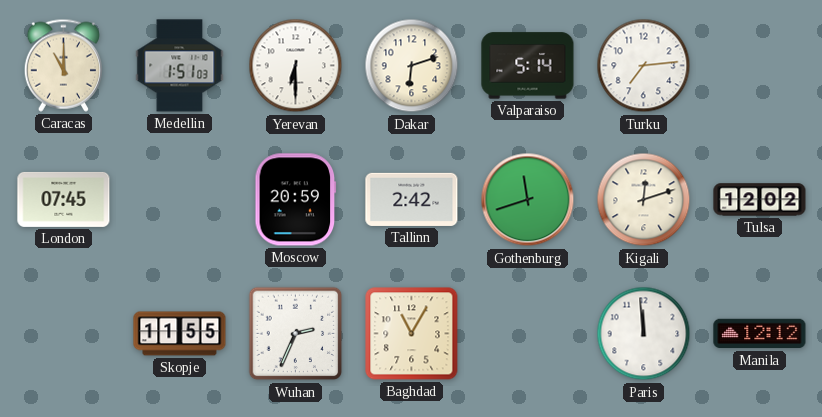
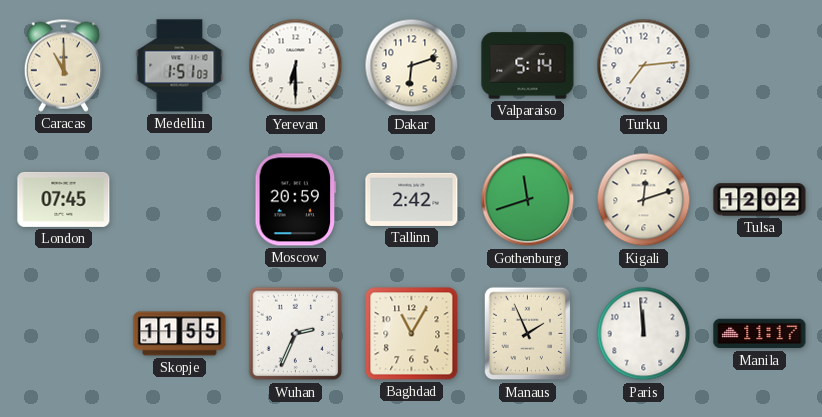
Manaus: none -> 1:56 (528, 334)
Manila: 12:12 -> 11:17 (760, 334)
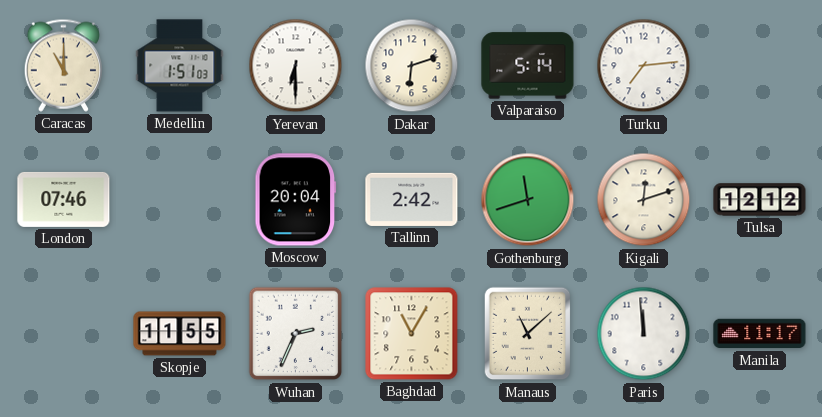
London: 07:45 -> 07:46 (64, 199)
Moscow: 20:59 -> 20:04 (296, 200)
Tulsa: 12:02 -> 12:12 (760, 200)
Manaus: 1:56 -> 11:08 (528, 334)
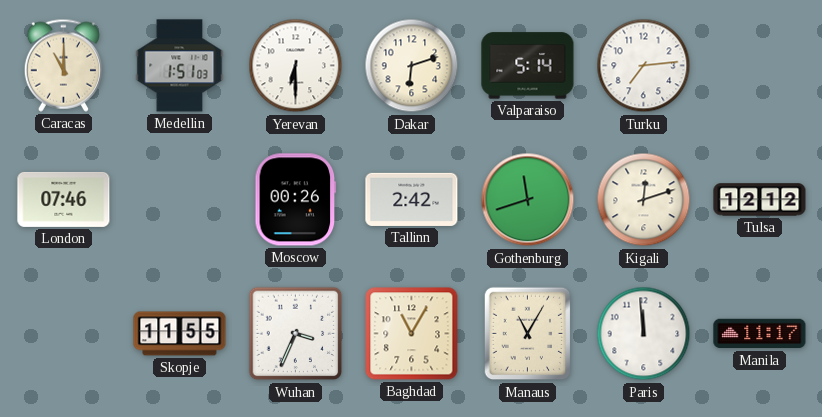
Moscow: 20:04 -> 00:26 (296, 200)
Wuhan: 2:34 -> 3:34 (296, 334)
Manaus: 11:08 -> 11:05 (528, 334)
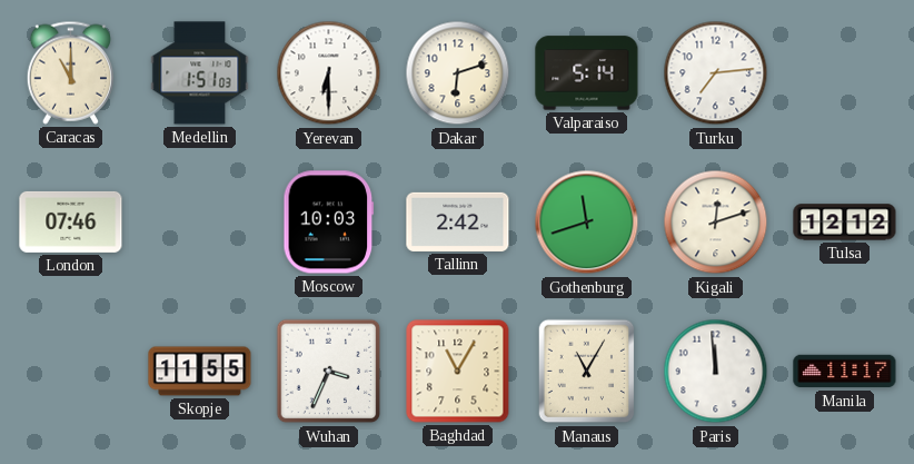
Moscow: 00:26 -> 10:03 (329, 223)
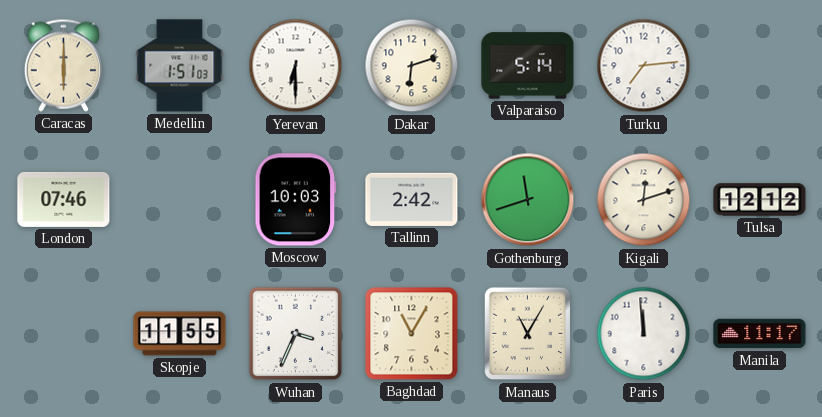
Caracas: 11:00 -> 6:00 (63, 65)
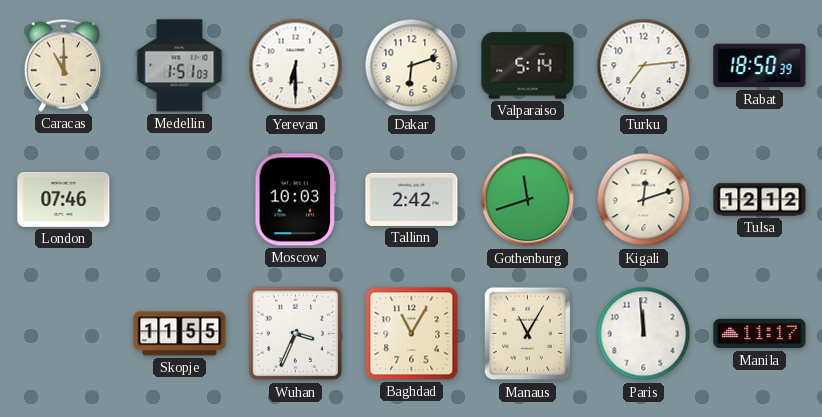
Caracas: 6:00 -> 11:00 (63, 65)
Rabat: none -> 18:50 (760, 66)
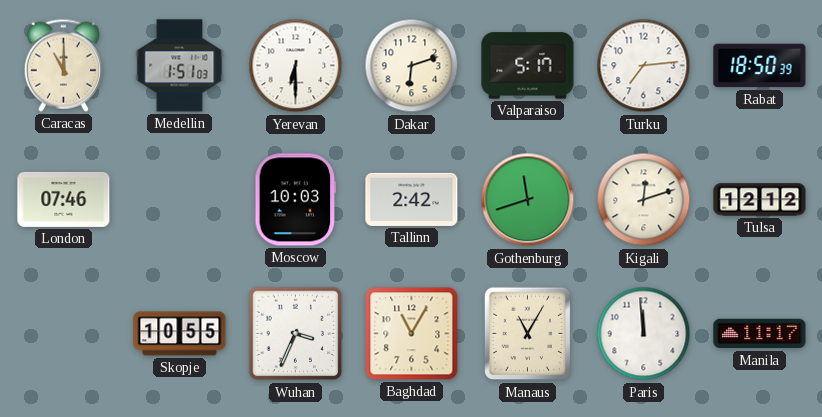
Valparaiso: 5:14 -> 5:17 (528, 66)
Skopje: 11:55 -> 10:55 (180, 334)
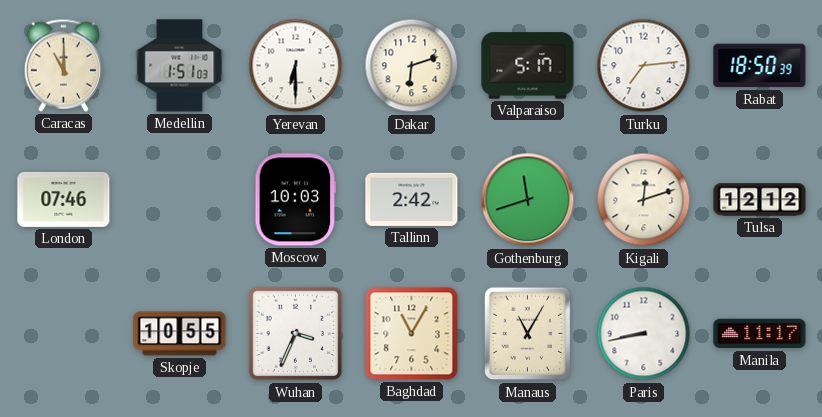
Paris: 11:59 -> 8:43 (644, 334)
